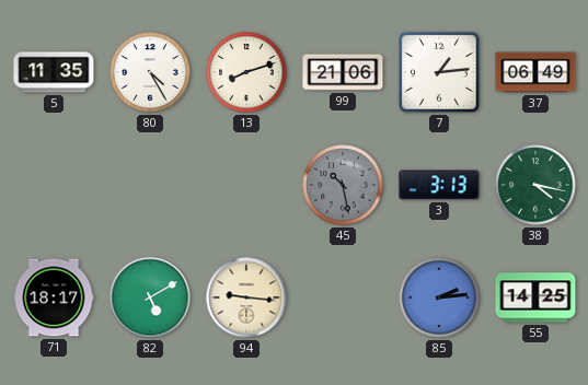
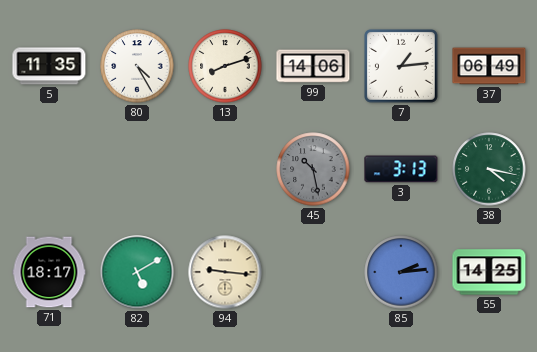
99: 21:06 -> 14:06 (313, 66)
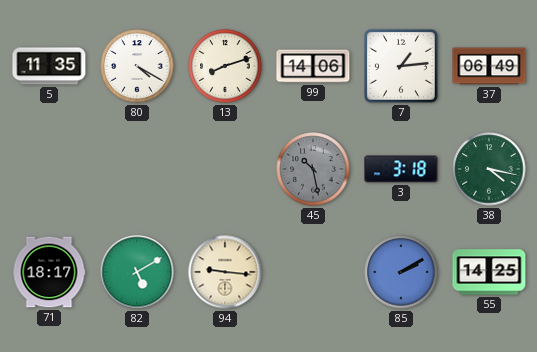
80: 4:25 -> 4:20 (137, 66)
3: 3:13 -> 3:18 (401, 169)
85: 2:14 -> 2:10 (401, 272)
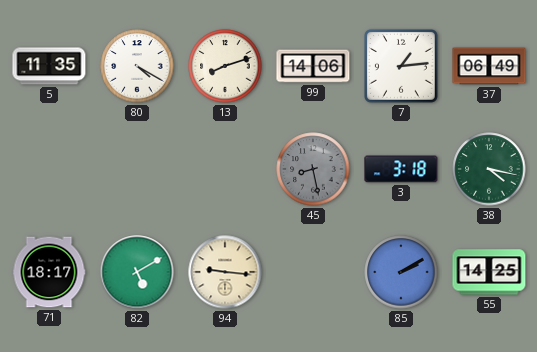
45: 10:28 -> 8:28 (313, 169)
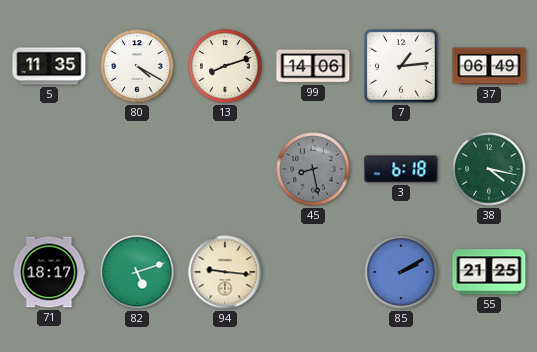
3: 3:18 -> 6:18 (401, 169)
82: 5:10 -> 5:12 (137, 272)
55: 14:25 -> 21:25 (489, 272)
